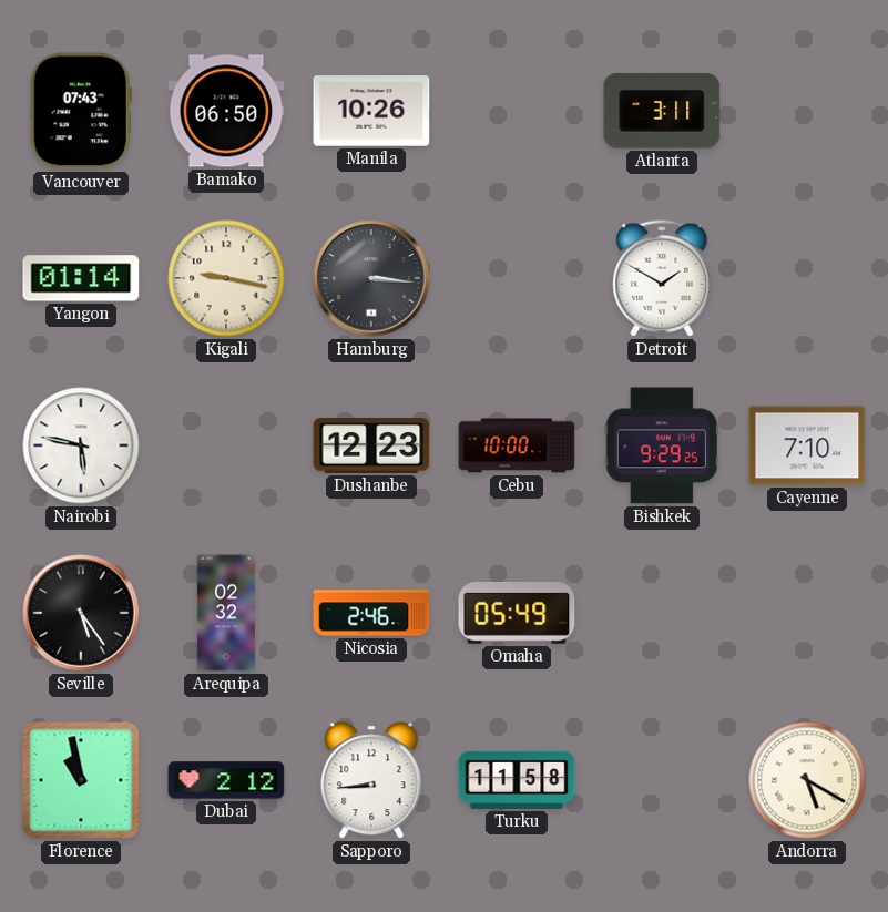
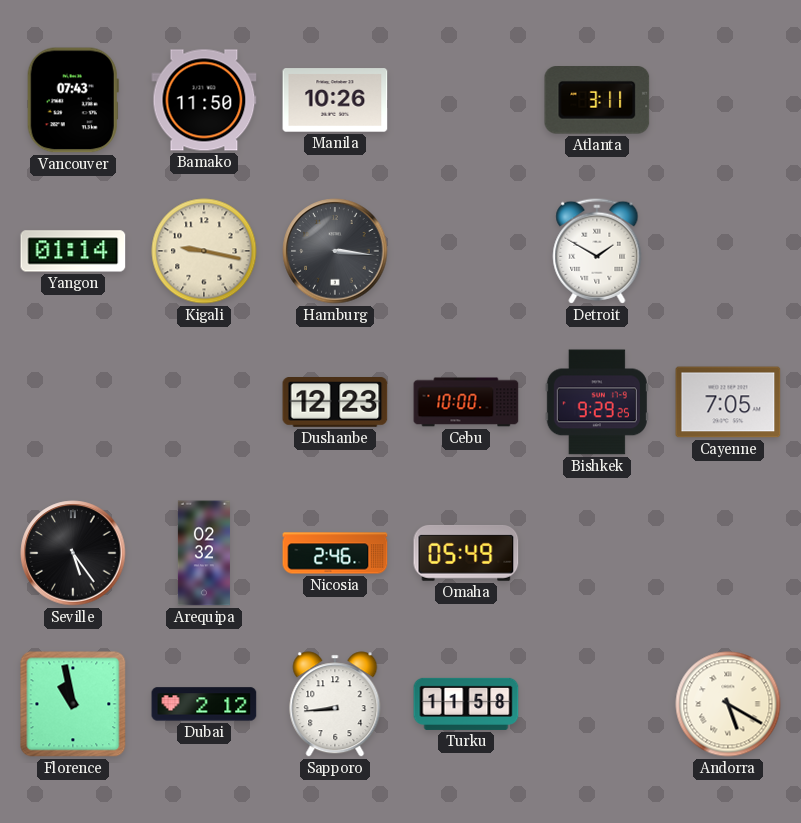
Bamako: 06:50 -> 11:50 (204, 100)
Nairobi: 5:47 -> none (81, 445)
Cayenne: 7:10 -> 7:05 (728, 402)
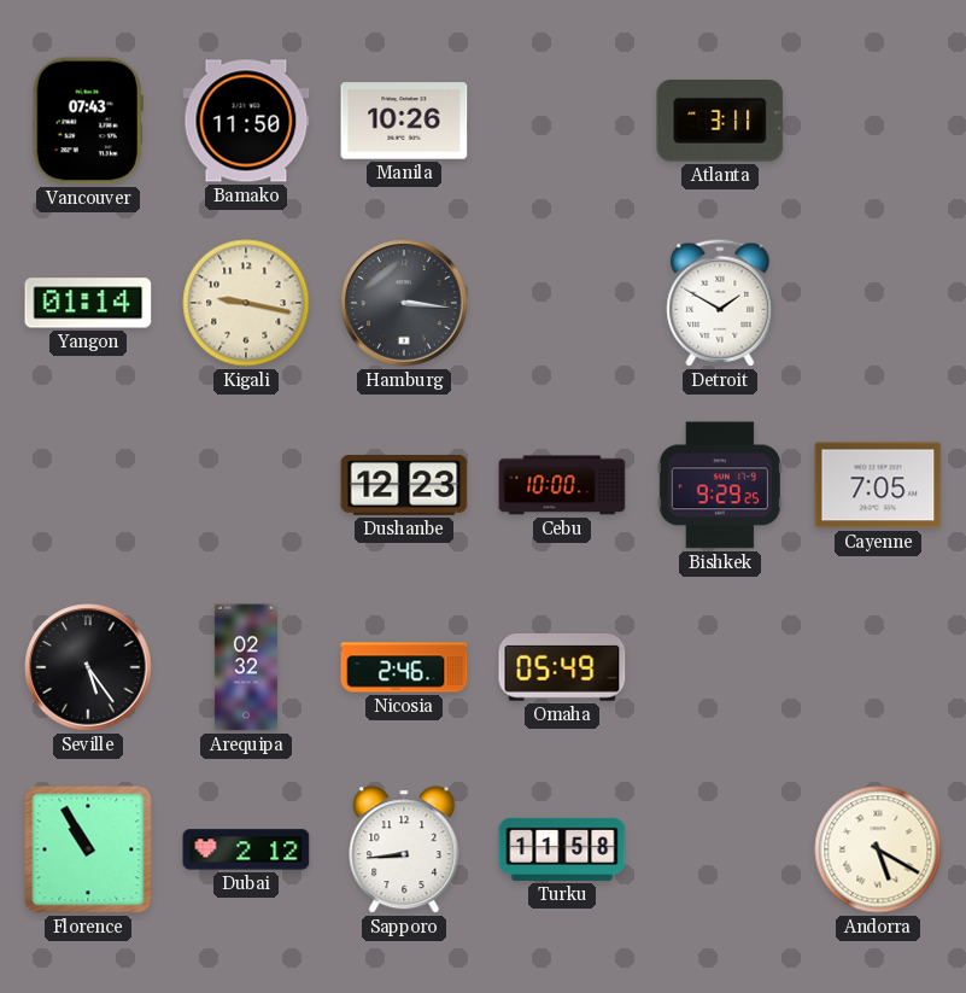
Florence: 10:58 -> 10:55 (88, 849)
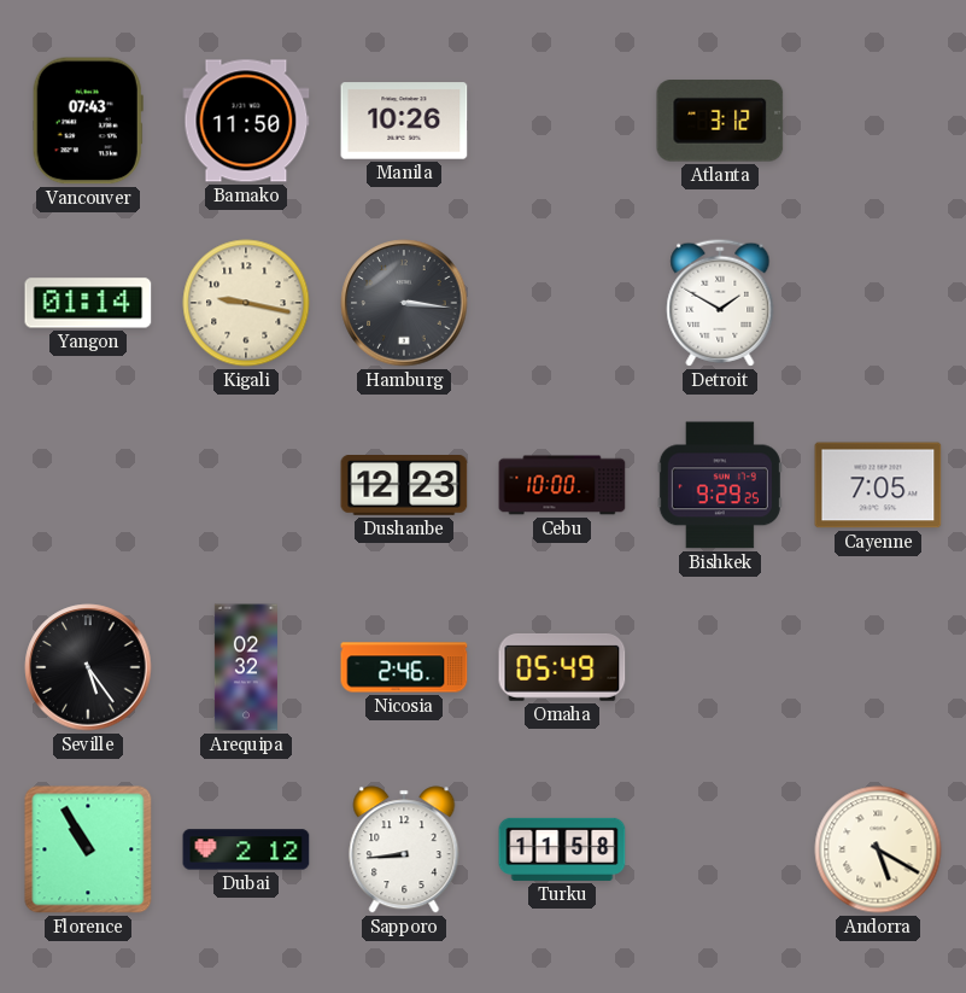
Atlanta: 3:11 -> 3:12 (720, 122)
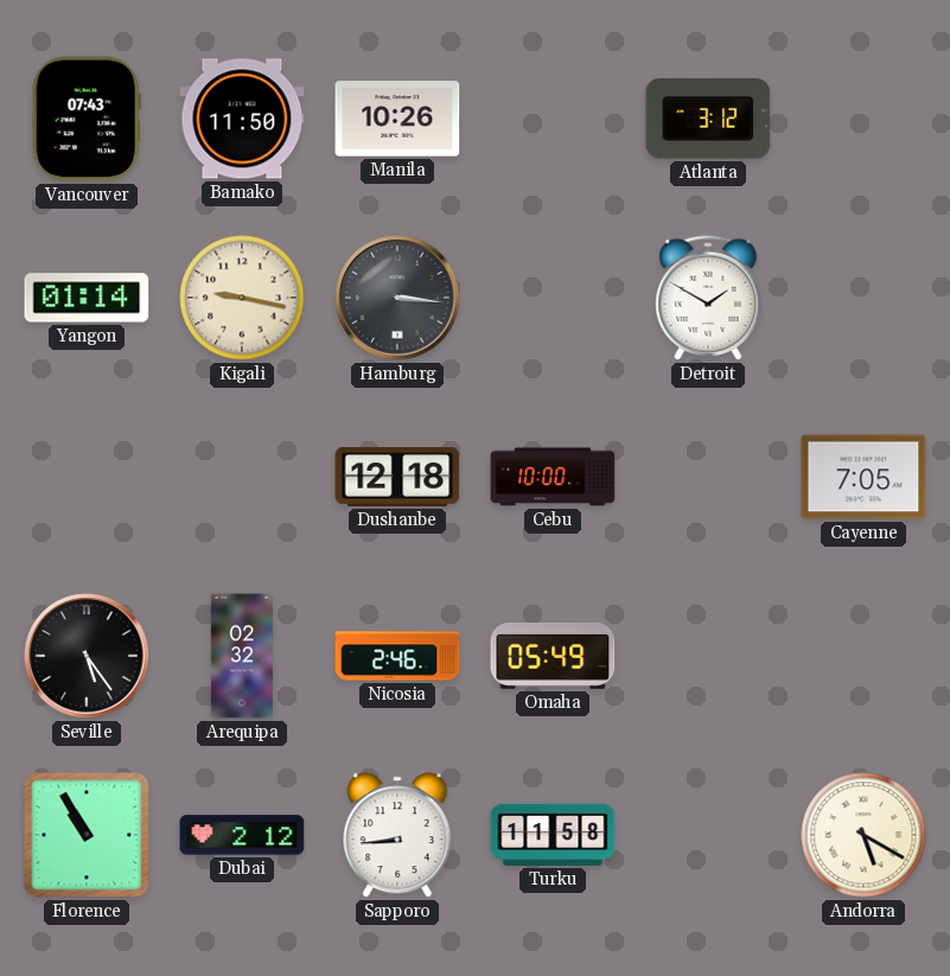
Dushanbe: 12:23 -> 12:18 (397, 478)
Bishkek: 9:29 -> none (720, 485)
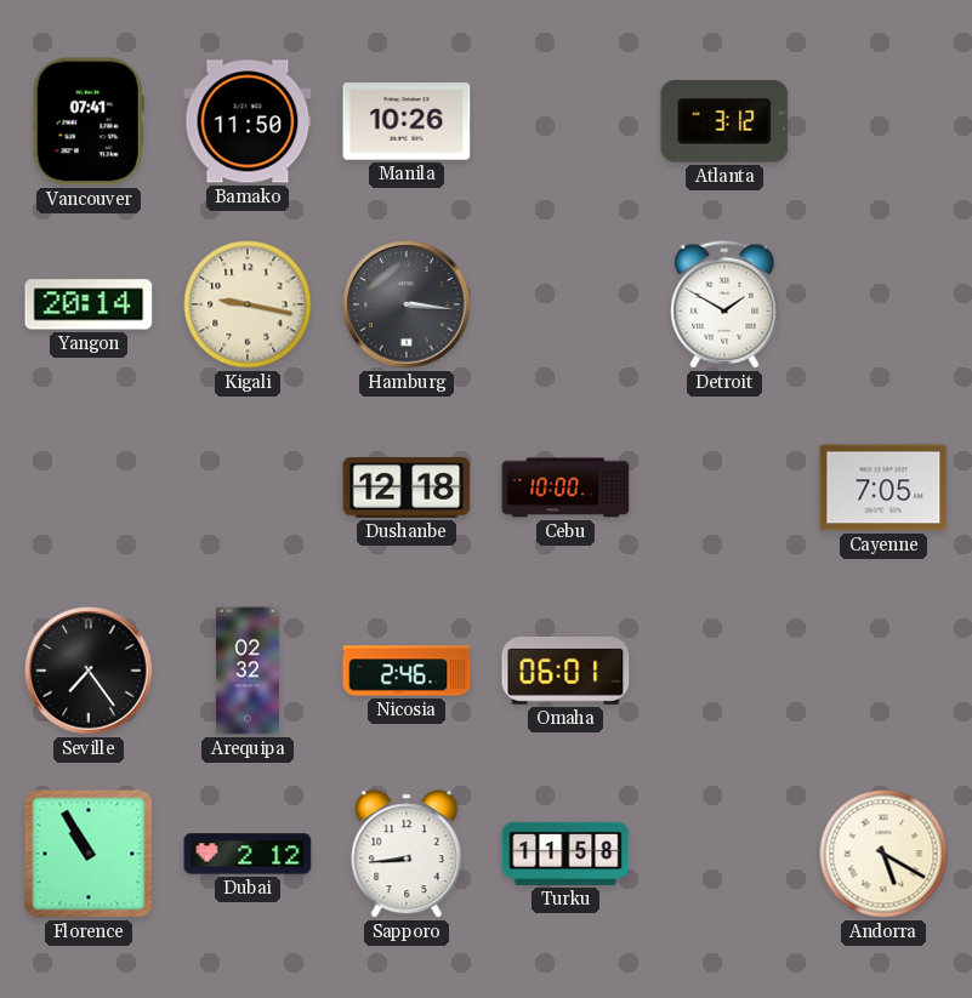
Vancouver: 07:43 -> 07:41 (89, 121)
Yangon: 01:14 -> 20:14 (89, 304)
Seville: 5:24 -> 7:24 (89, 671)
Omaha: 05:49 -> 06:01 (565, 671)
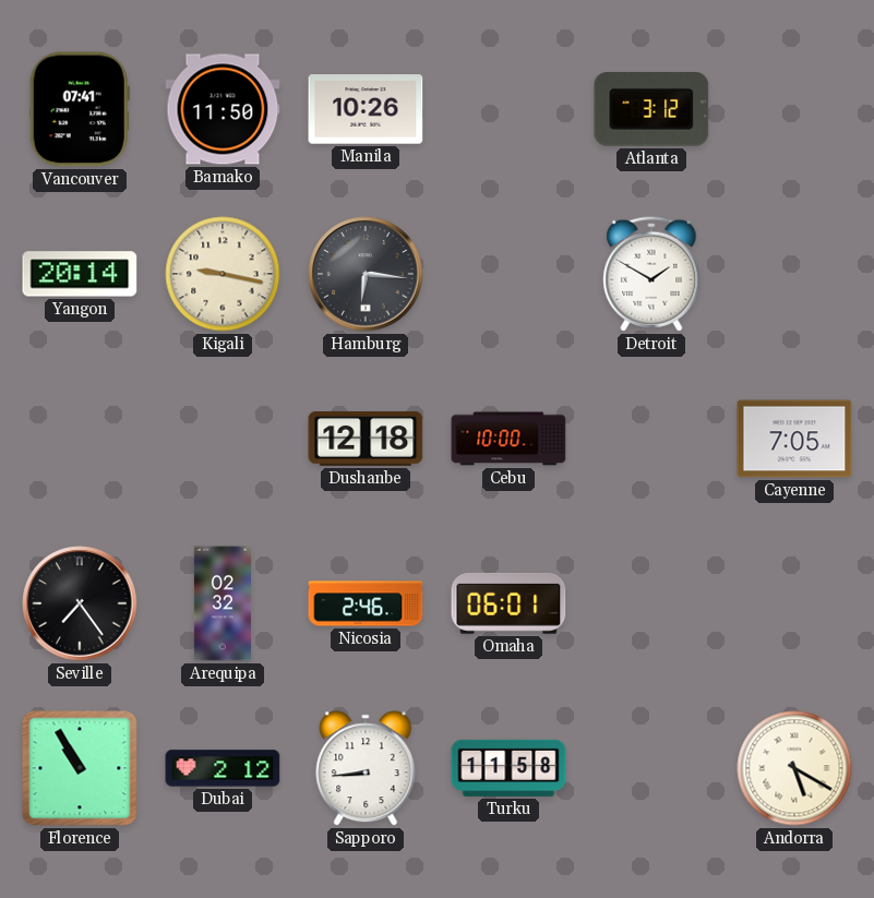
Hamburg: 3:16 -> 6:16 (366, 274)
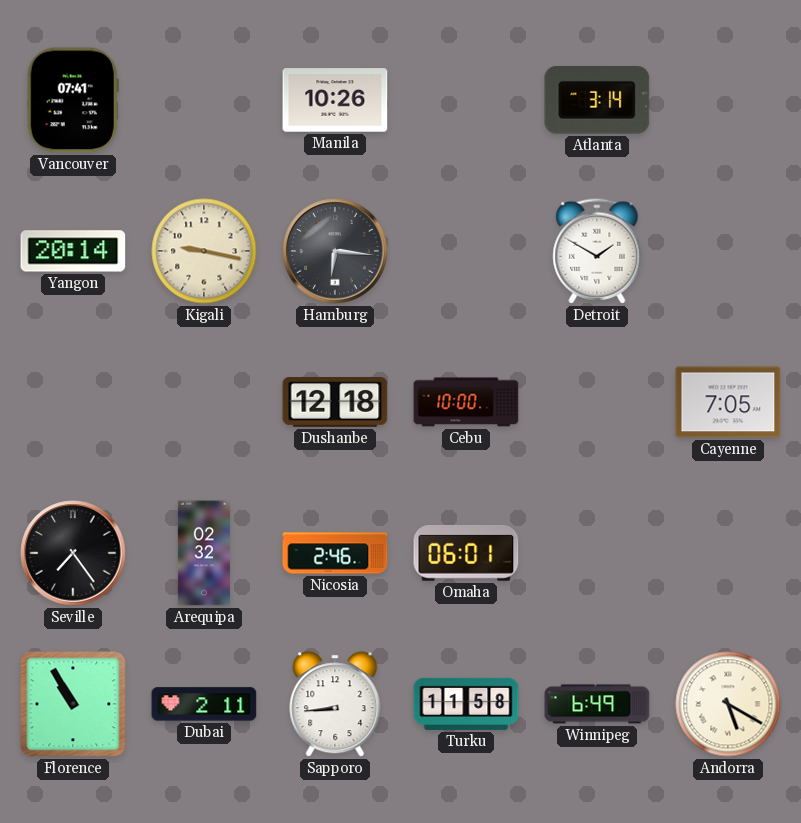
Bamako: 11:50 -> none (223, 109)
Atlanta: 3:12 -> 3:14 (597, 101)
Dubai: 2:12 -> 2:11 (204, 704)
Winnipeg: none -> 6:49 (597, 704)
